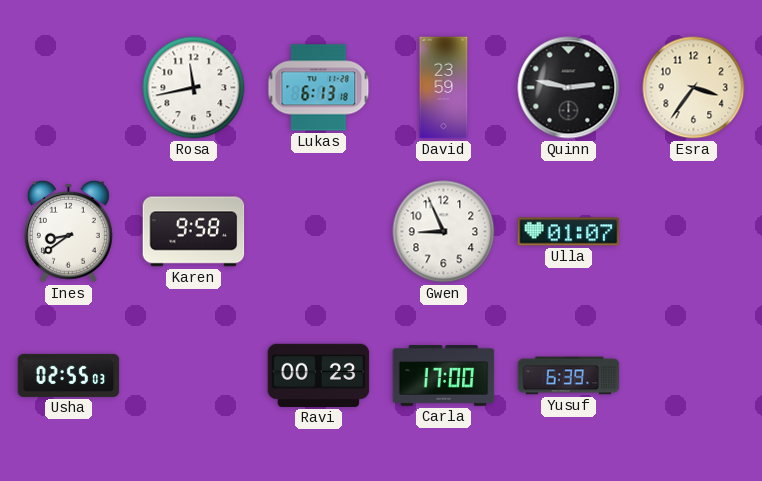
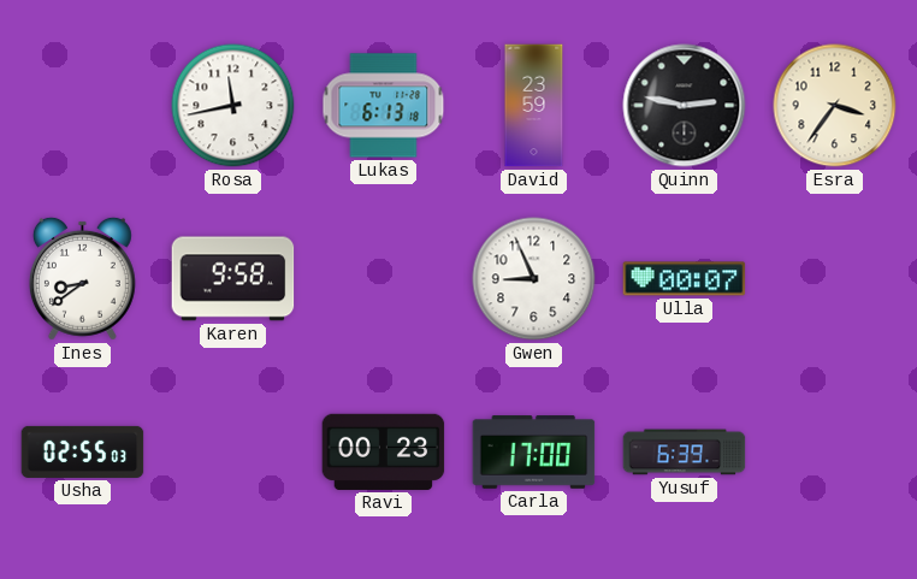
Ulla: 01:07 -> 00:07 (685, 279)
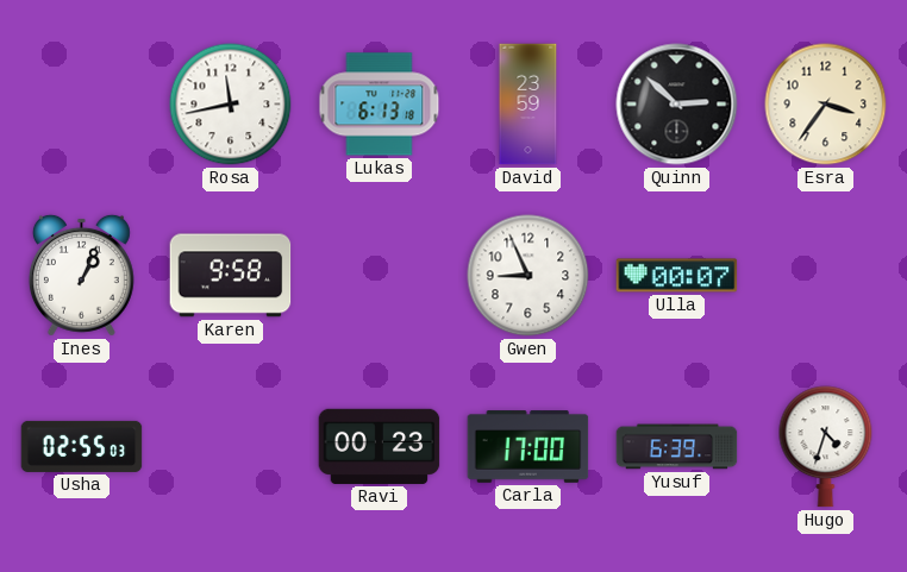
Quinn: 2:47 -> 2:52 (677, 105)
Ines: 8:39 -> 1:04 (81, 275)
Hugo: none -> 4:33 (826, 447)
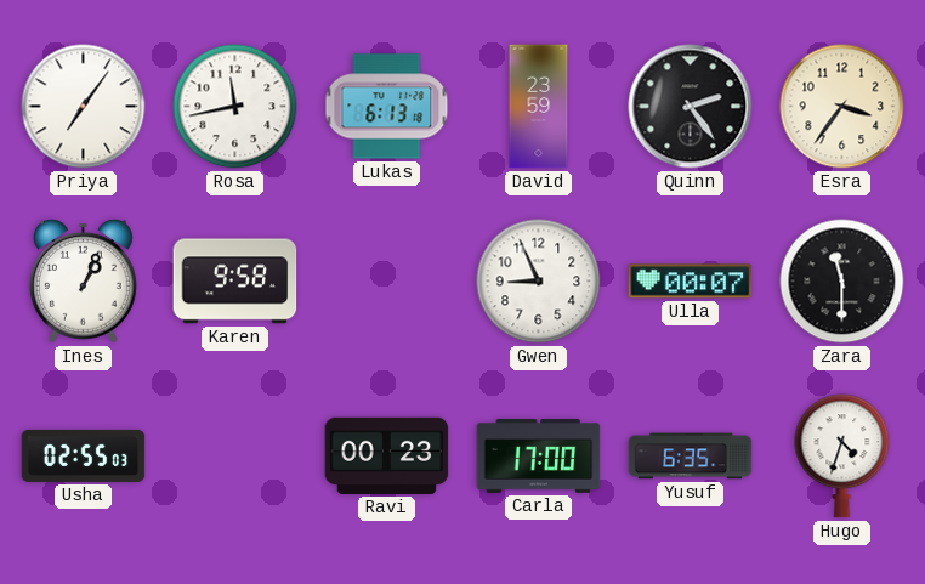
Priya: none -> 7:06 (84, 107)
Quinn: 2:52 -> 2:24 (691, 107)
Zara: none -> 11:30 (842, 282)
Yusuf: 6:39 -> 6:35 (691, 457)
